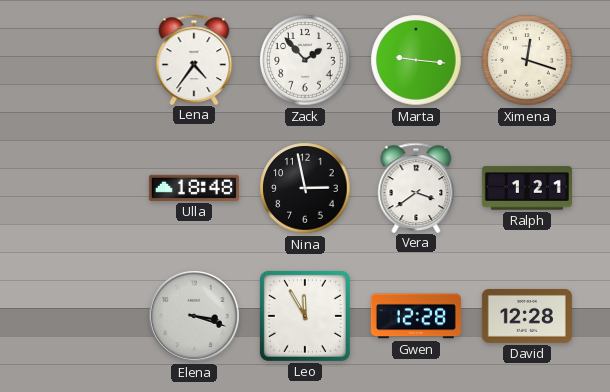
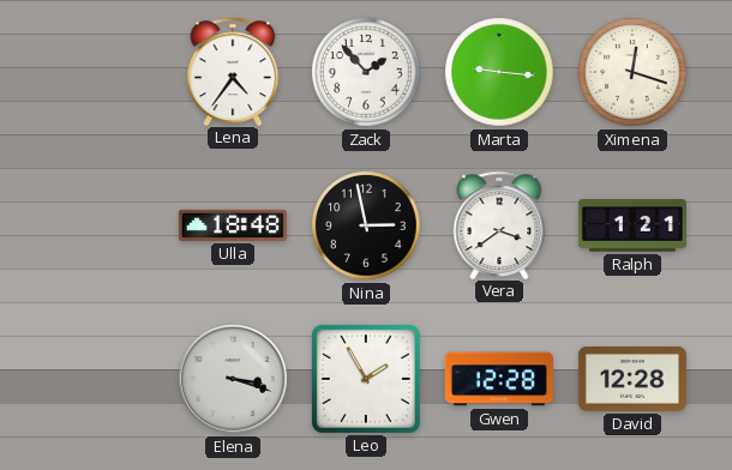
Leo: 11:55 -> 1:55 (366, 379)
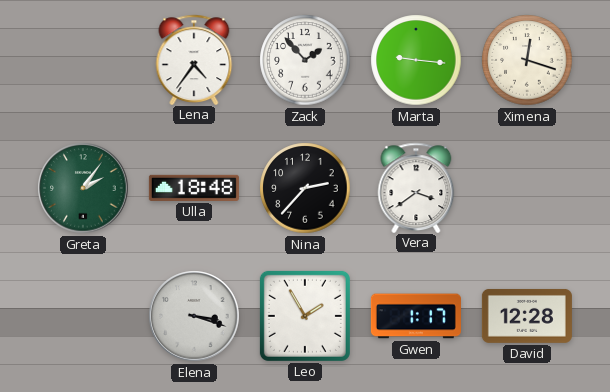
Greta: none -> 2:06 (83, 188)
Nina: 2:58 -> 2:37 (305, 188)
Ralph: 1:21 -> none (632, 225)
Gwen: 12:28 -> 1:17 (416, 316)
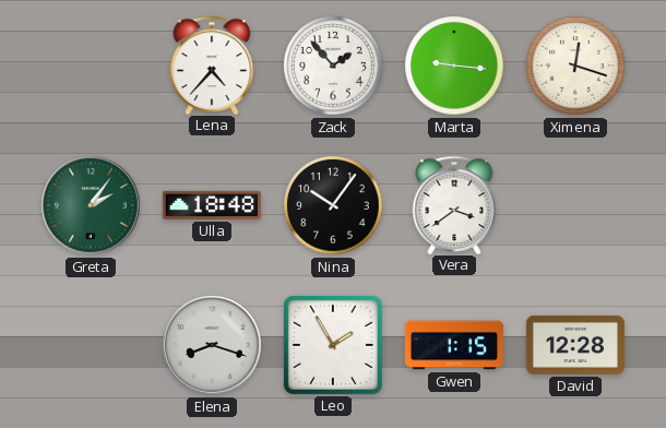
Lena: 4:36 -> 4:37 (212, 64)
Nina: 2:37 -> 10:06 (333, 205)
Elena: 3:18 -> 8:18 (212, 345)
Gwen: 1:17 -> 1:15 (454, 345)
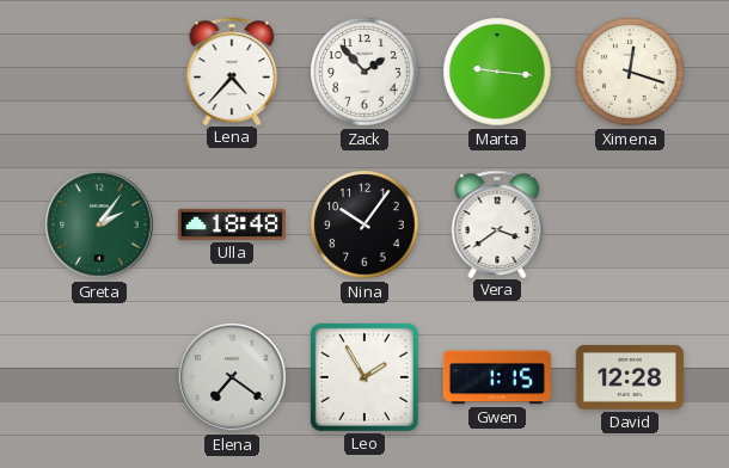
Elena: 8:18 -> 7:21 (232, 377)
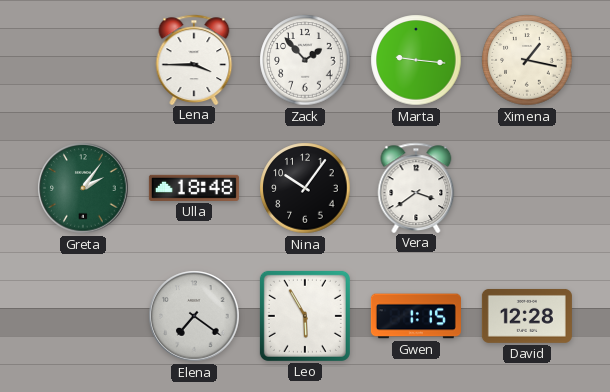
Lena: 4:37 -> 3:45 (194, 59)
Ximena: 12:18 -> 1:17 (527, 60)
Leo: 1:55 -> 5:55 (305, 316)
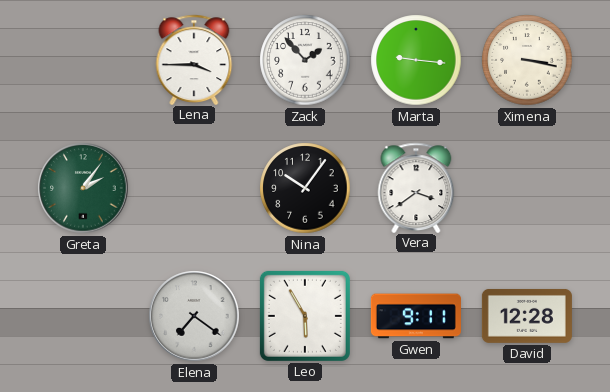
Ximena: 1:17 -> 3:17 (527, 60)
Ulla: 18:48 -> none (194, 188)
Gwen: 1:15 -> 9:11 (416, 316)
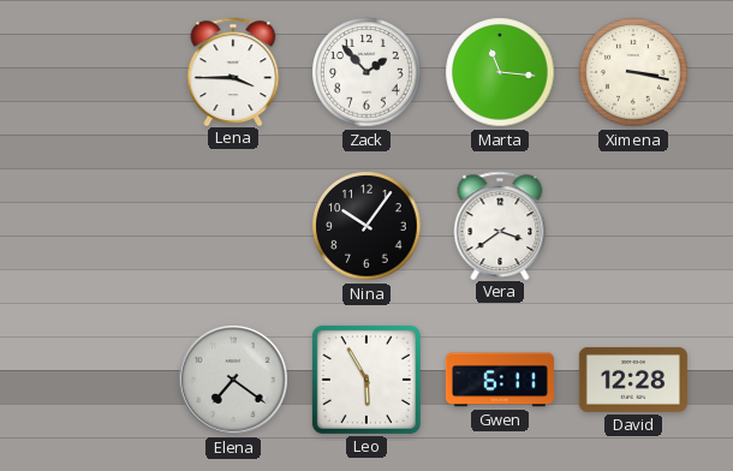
Marta: 9:16 -> 11:16 (500, 72)
Greta: 2:06 -> none (83, 188)
Gwen: 9:11 -> 6:11 (500, 380)
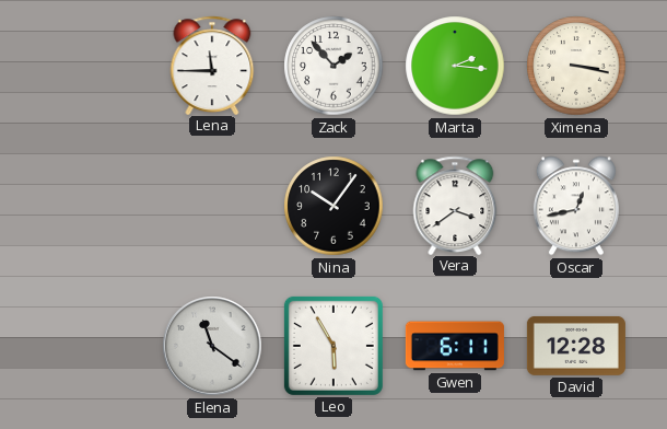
Lena: 3:45 -> 11:45 (212, 65)
Marta: 11:16 -> 2:16 (455, 66)
Oscar: none -> 12:43 (576, 206)
Elena: 7:21 -> 11:21 (212, 346)
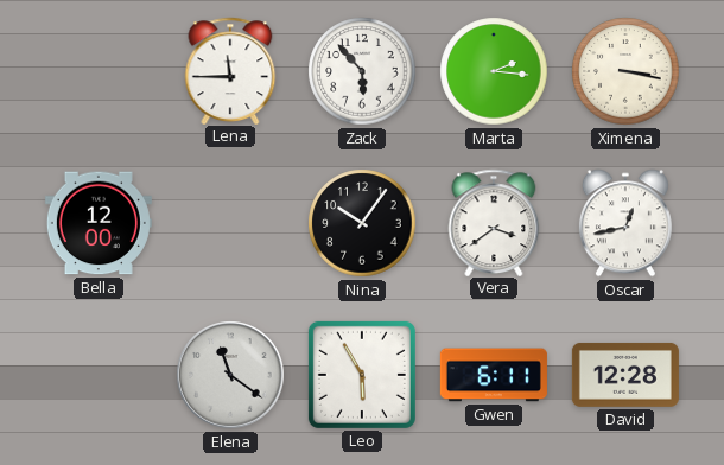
Zack: 1:53 -> 5:53 (362, 71)
Bella: none -> 12:00 (99, 223)
